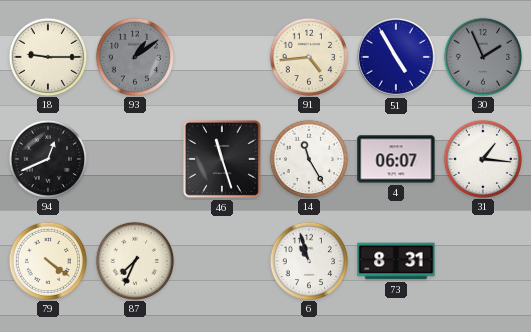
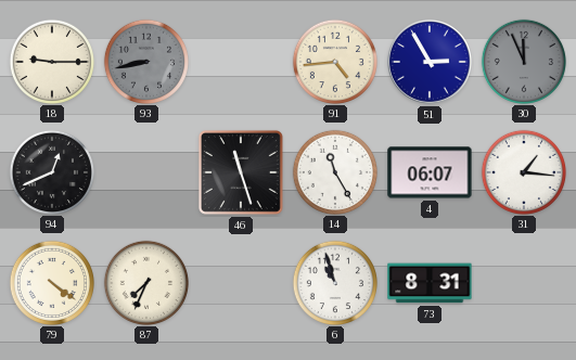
93: 1:09 -> 8:43 (145, 61)
51: 4:55 -> 2:55 (430, 62)
30: 1:56 -> 11:56 (523, 61)
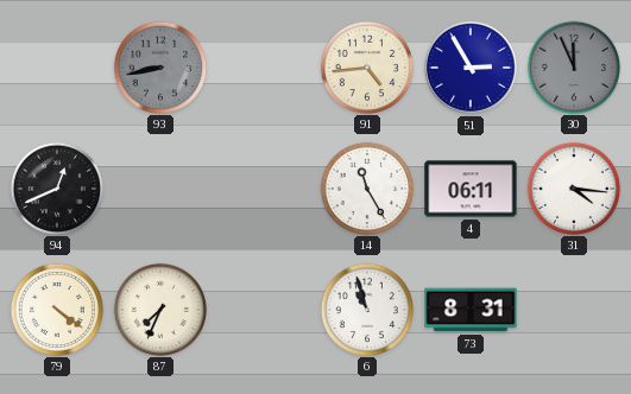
18: 9:15 -> none (51, 61)
46: 11:27 -> none (241, 172)
4: 06:07 -> 06:11 (471, 189)
31: 1:16 -> 4:16 (573, 188)
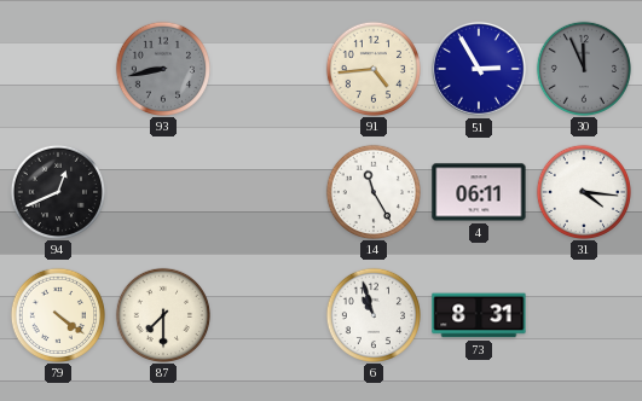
87: 7:34 -> 7:30 (162, 314)
